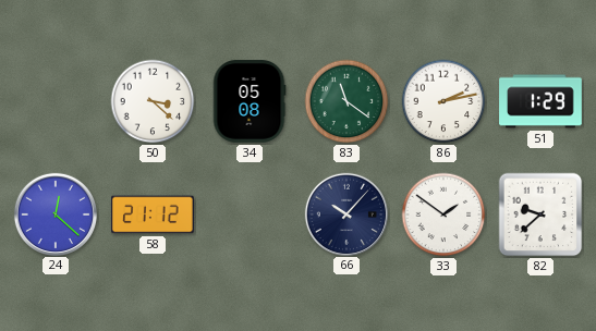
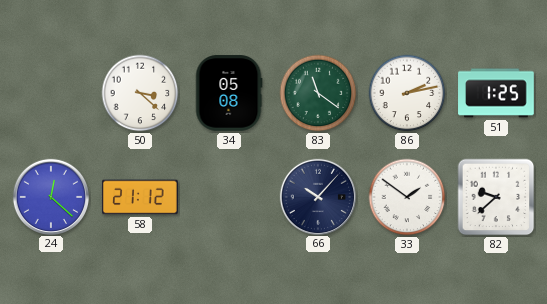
51: 1:29 -> 1:25 (496, 93)
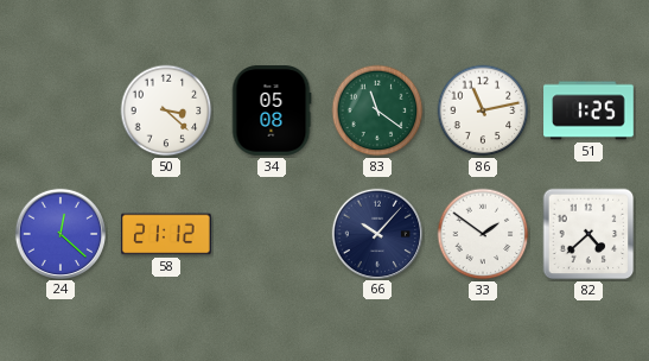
86: 2:13 -> 11:13 (483, 110)
82: 9:38 -> 4:38 (588, 234)
